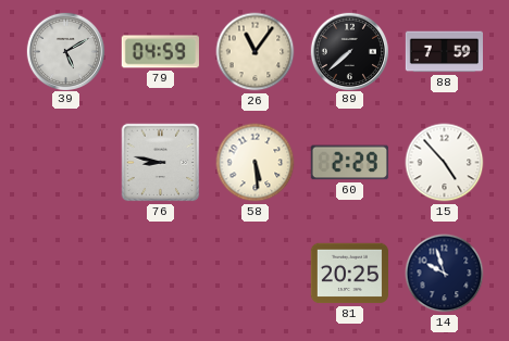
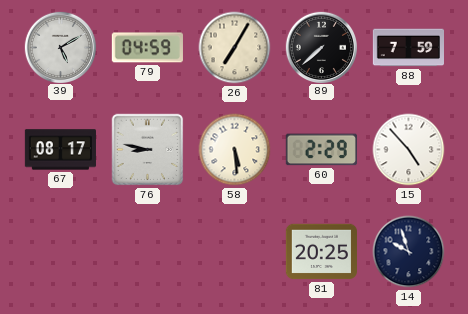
26: 11:06 -> 7:05 (235, 48)
67: none -> 08:17 (60, 150)
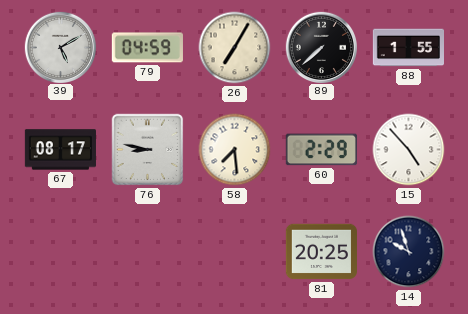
88: 7:59 -> 1:55 (408, 48)
58: 5:29 -> 7:29 (235, 150)
